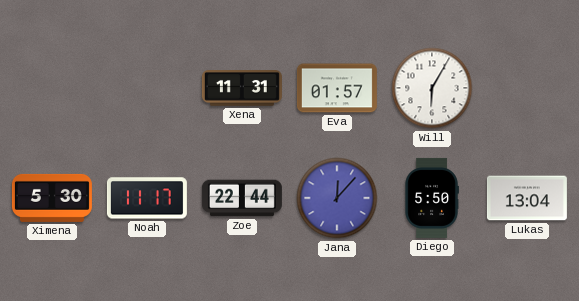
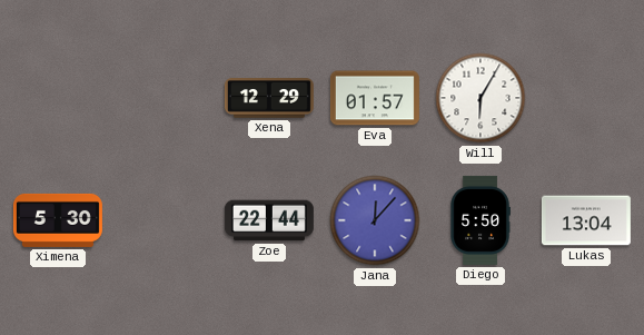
Xena: 11:31 -> 12:29 (269, 98)
Noah: 11:17 -> none (147, 198)
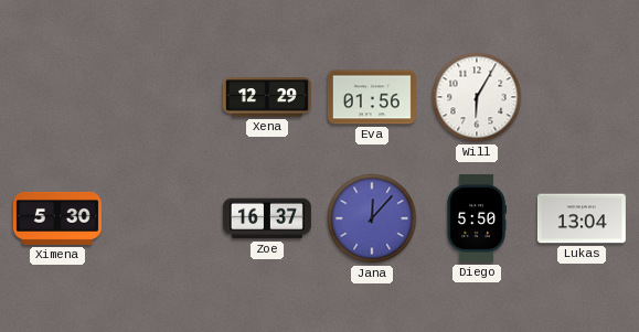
Eva: 01:57 -> 01:56 (372, 97)
Zoe: 22:44 -> 16:37 (267, 218)
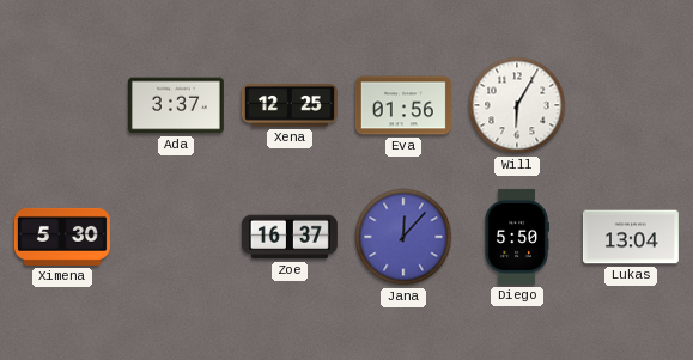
Ada: none -> 3:37 (176, 105)
Xena: 12:29 -> 12:25 (290, 105)
